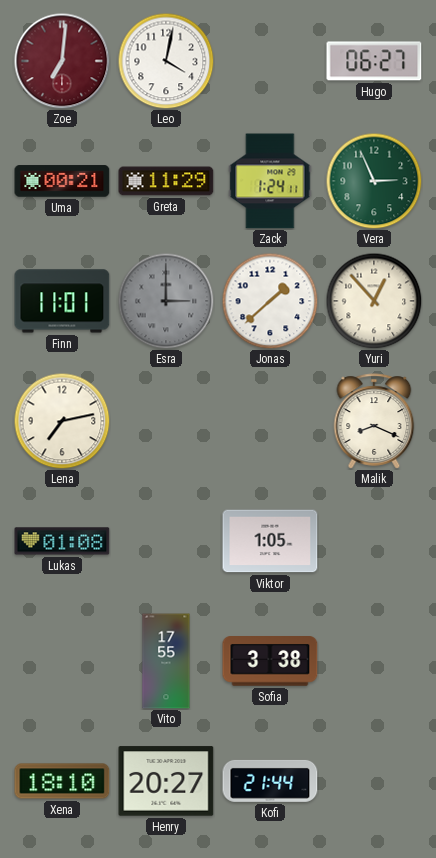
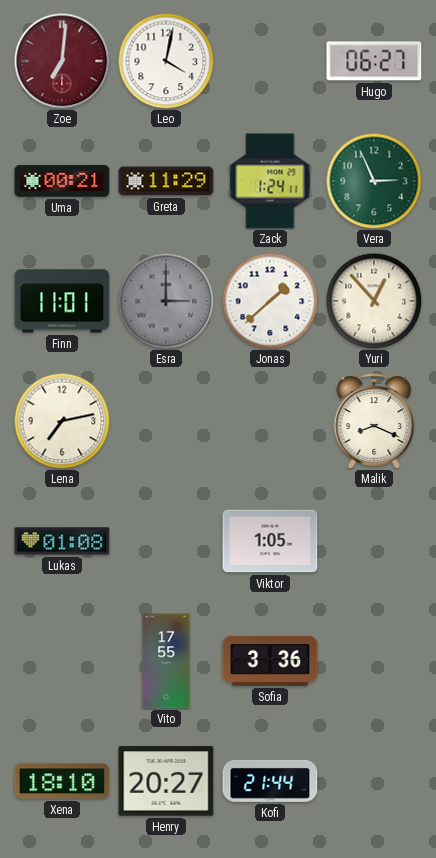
Sofia: 3:38 -> 3:36 (270, 661)
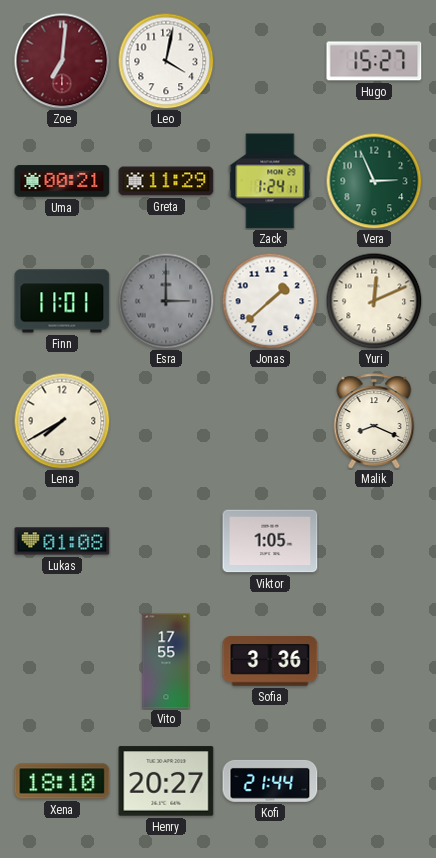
Hugo: 06:27 -> 15:27 (374, 61)
Yuri: 12:53 -> 12:11 (374, 301)
Lena: 7:13 -> 7:40 (62, 421)
